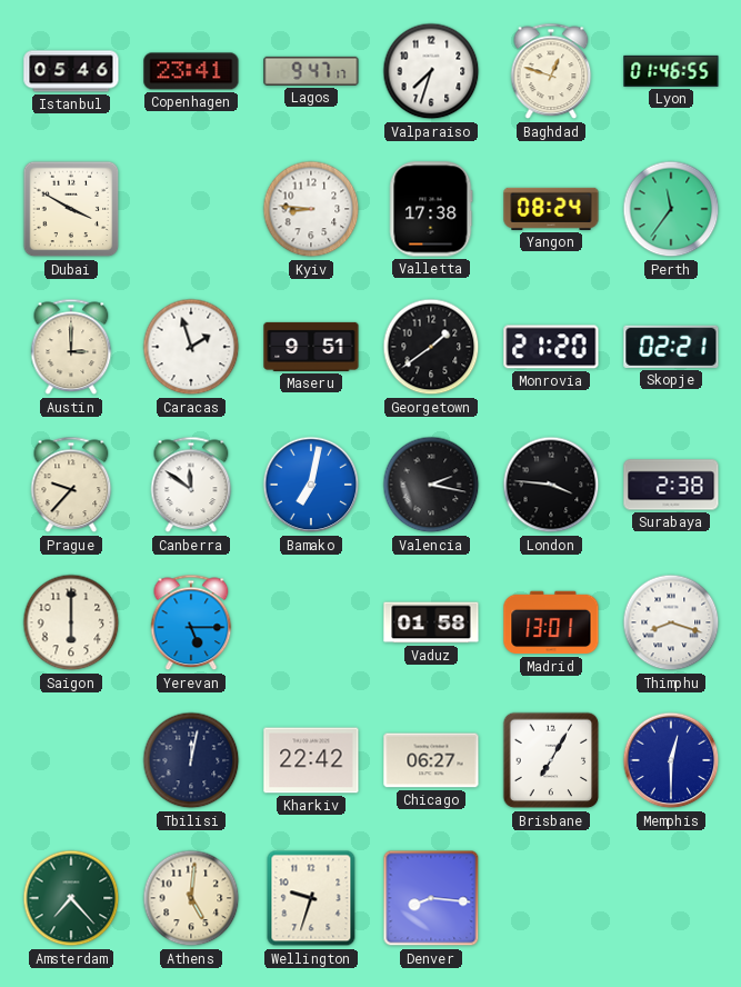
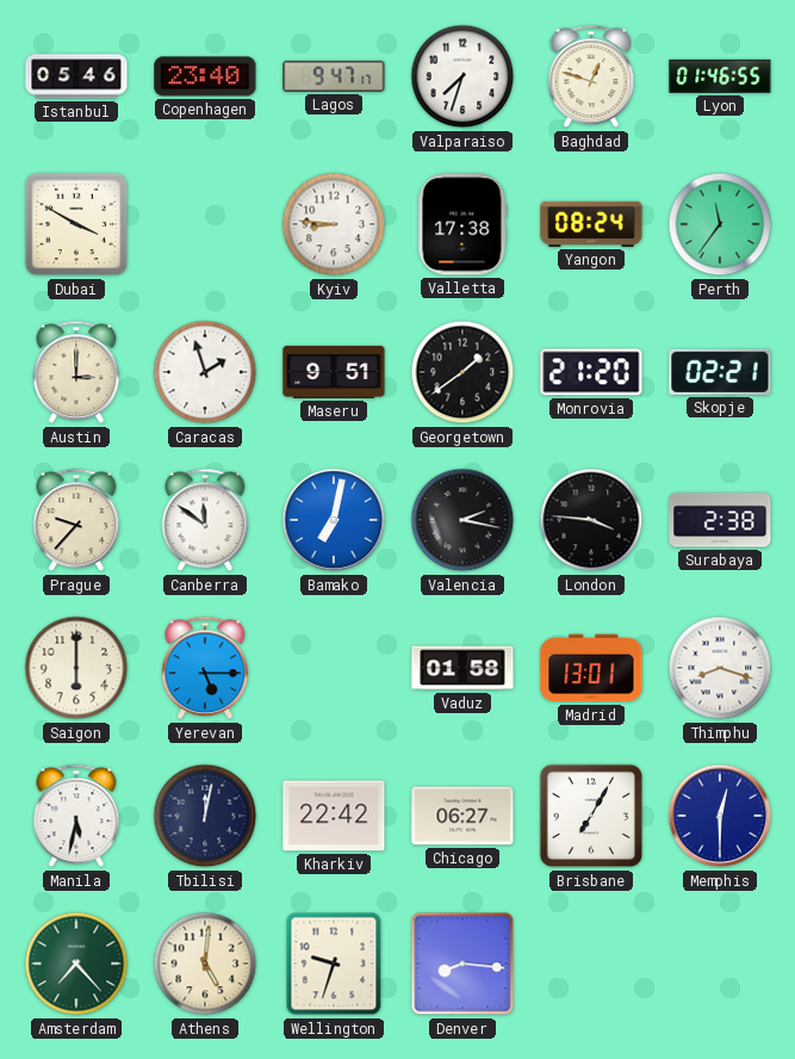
Copenhagen: 23:41 -> 23:40 (205, 76)
Manila: none -> 5:32 (76, 816)
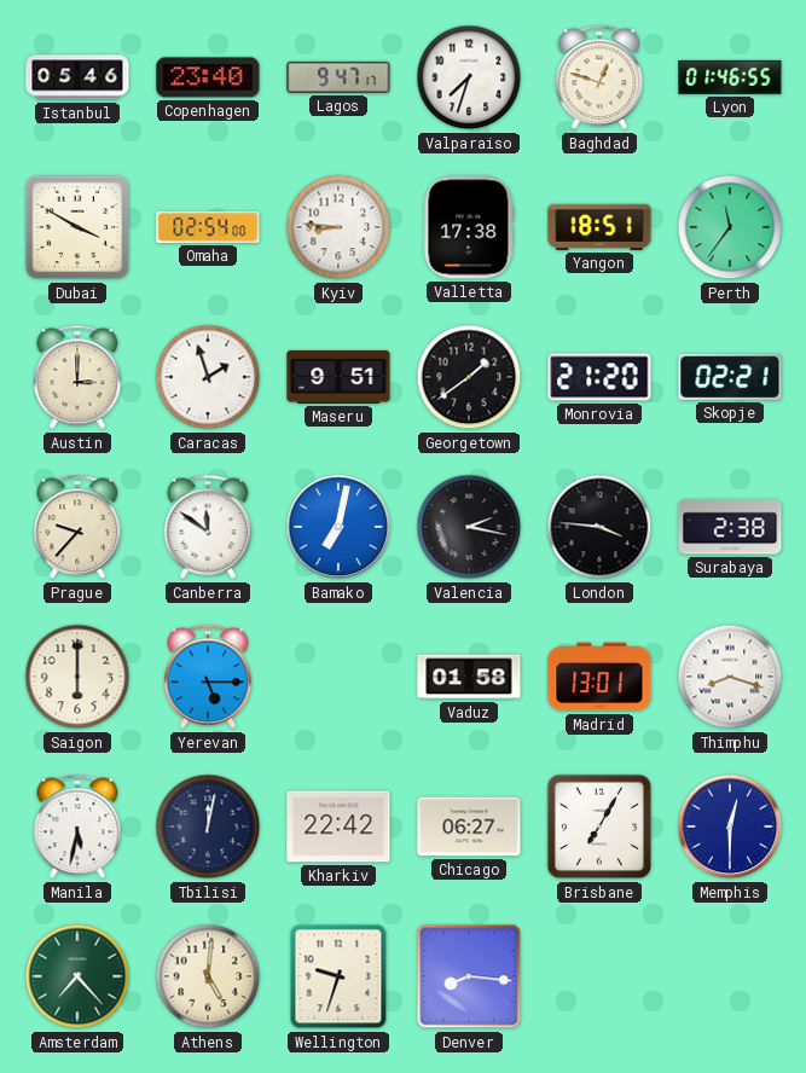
Omaha: none -> 02:54 (208, 227)
Yangon: 08:24 -> 18:51 (599, 227)
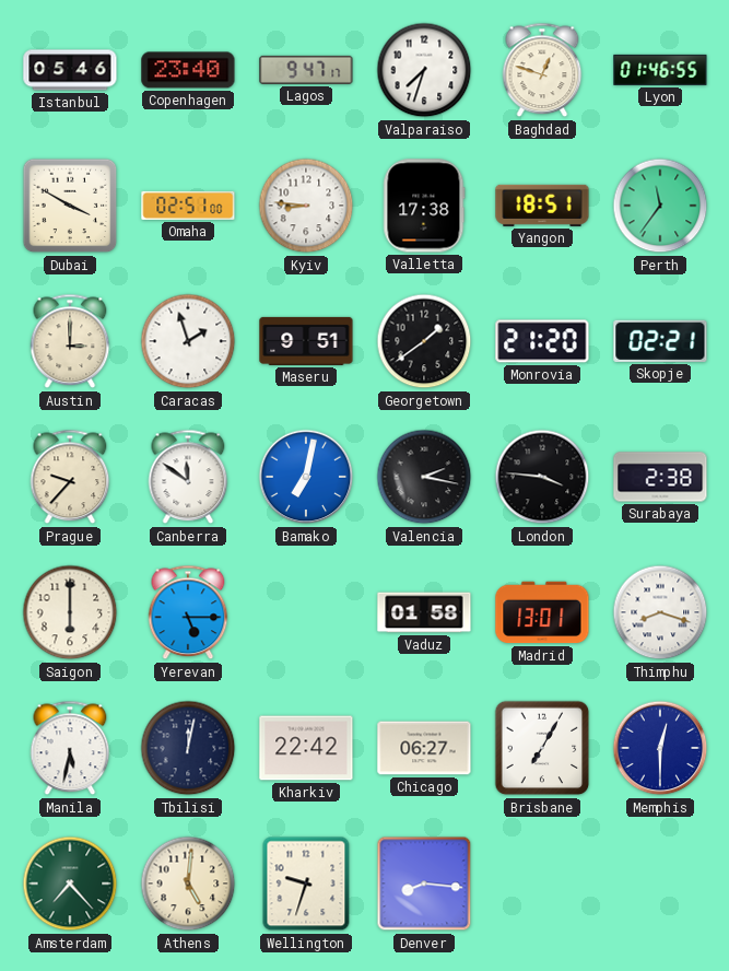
Omaha: 02:54 -> 02:51 (188, 206)
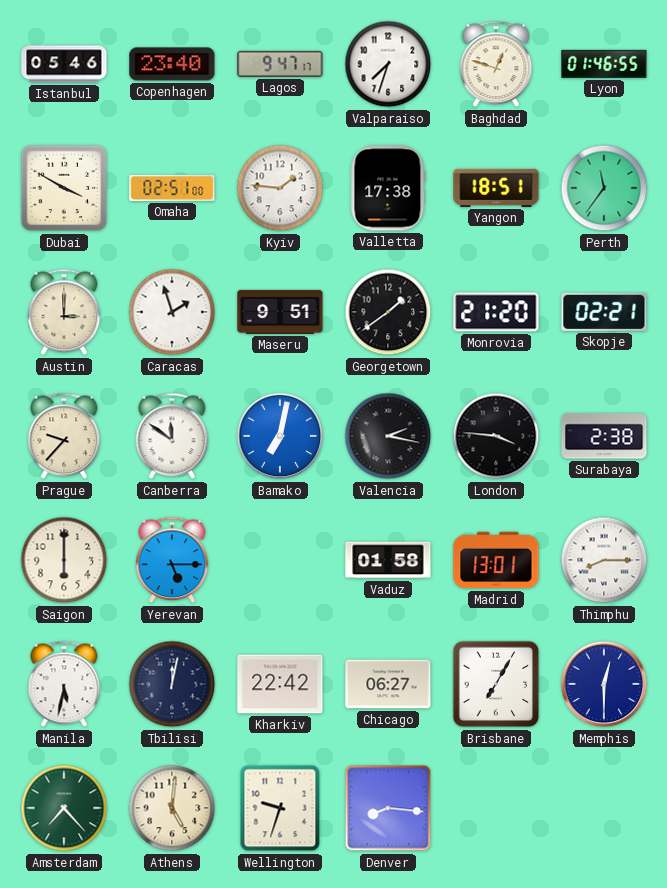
Kyiv: 8:46 -> 1:46 (280, 188)
Thimphu: 8:18 -> 8:15 (604, 560)
